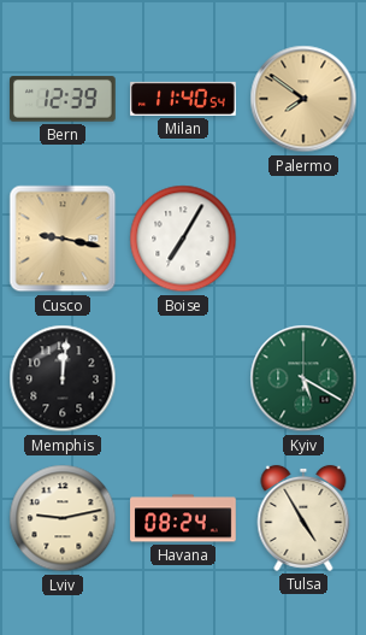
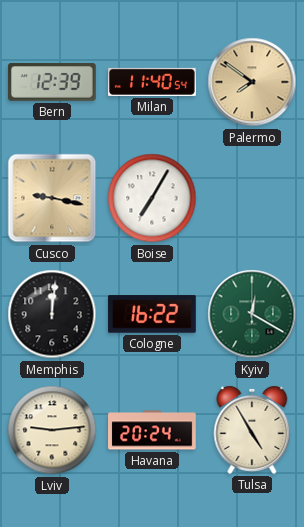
Cologne: none -> 16:22 (152, 314)
Kyiv: 5:20 -> 12:20 (252, 314)
Lviv: 9:13 -> 9:14 (52, 430)
Havana: 08:24 -> 20:24 (152, 430)
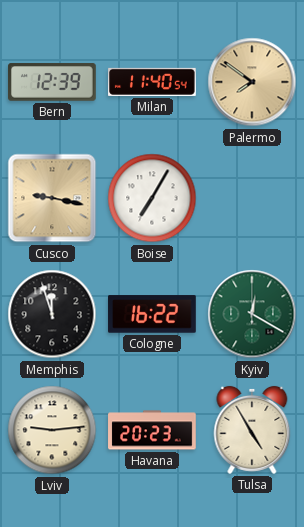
Memphis: 12:01 -> 11:57 (52, 314)
Havana: 20:24 -> 20:23 (152, 430)
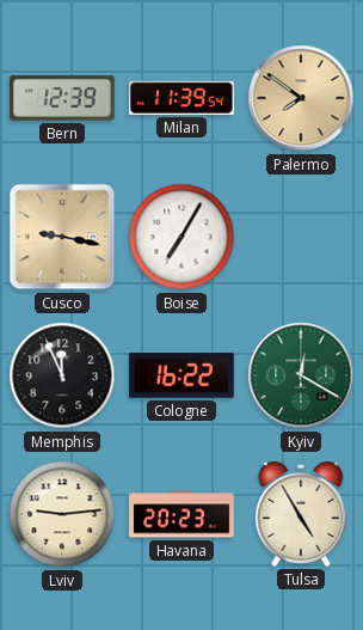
Milan: 11:40 -> 11:39 (181, 98)
Memphis: 11:57 -> 11:56 (62, 375)
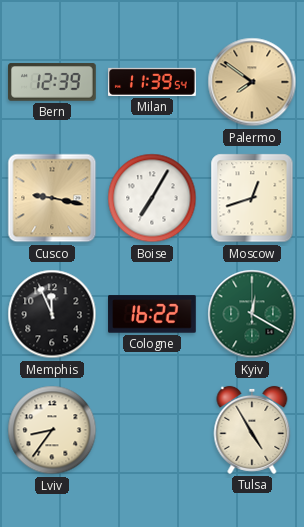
Moscow: none -> 12:42 (252, 198)
Lviv: 9:14 -> 8:36 (52, 430)
Havana: 20:23 -> none (181, 514)
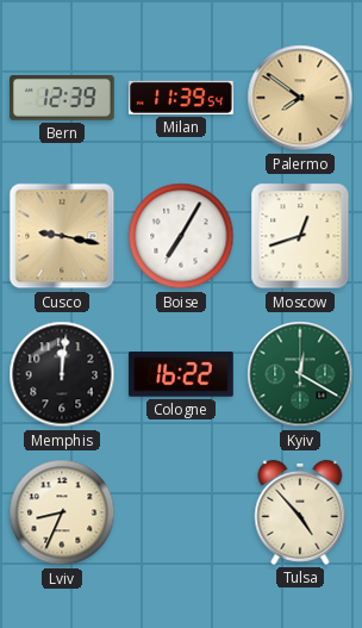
Memphis: 11:56 -> 12:01 (62, 374)
Lviv: 8:36 -> 8:34 (62, 512)
Tulsa: 4:55 -> 4:53 (300, 512)
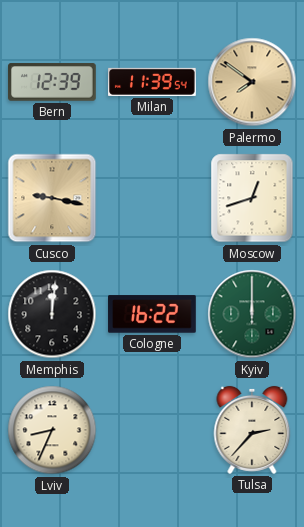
Boise: 7:05 -> none (181, 236)
Kyiv: 12:20 -> 12:00 (252, 314)
Tulsa: 4:53 -> 2:37 (252, 430)
